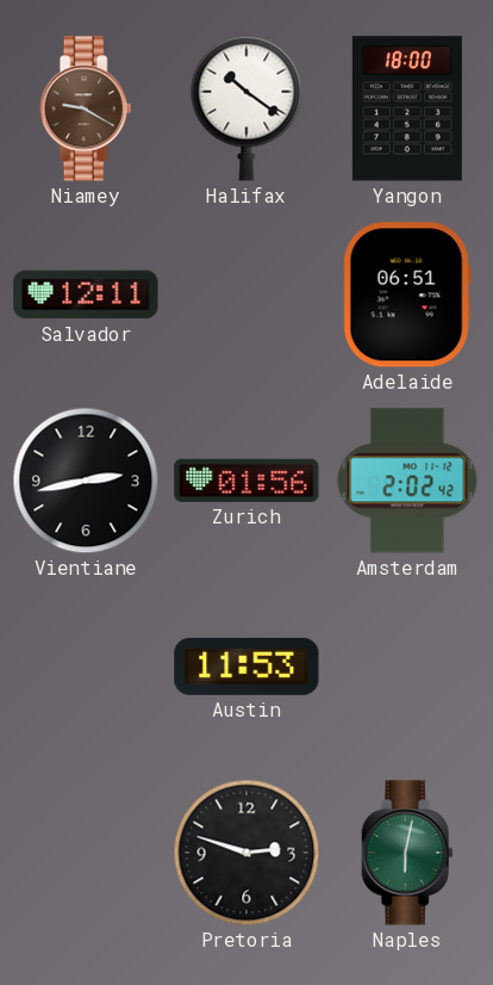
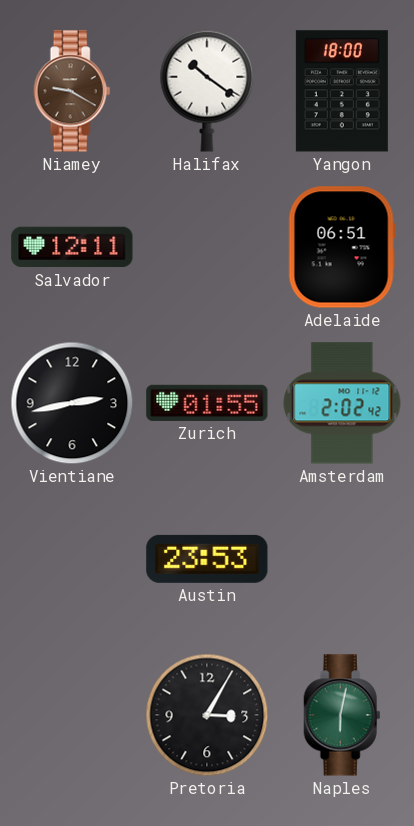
Zurich: 01:56 -> 01:55 (207, 403)
Austin: 11:53 -> 23:53 (207, 559)
Pretoria: 2:48 -> 3:05 (207, 715)
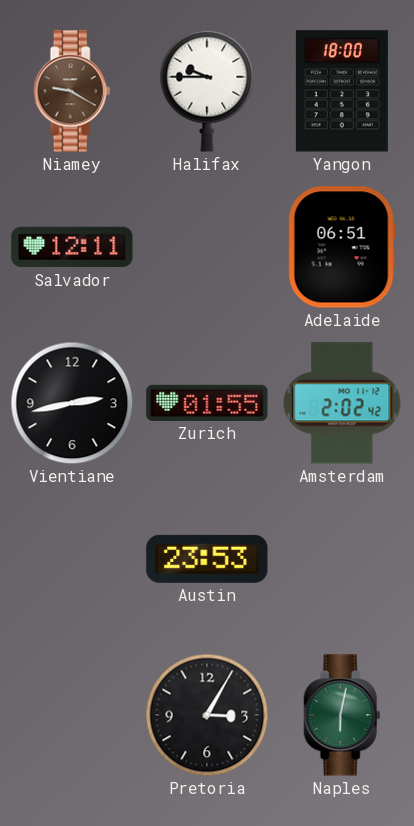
Halifax: 10:21 -> 9:45 (207, 91)
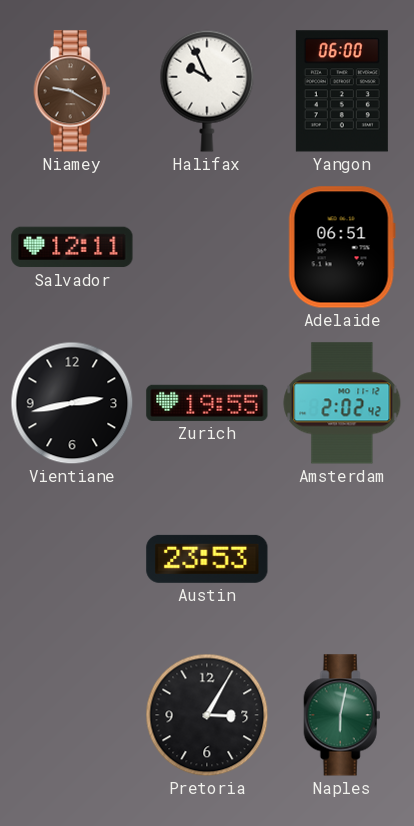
Halifax: 9:45 -> 9:56 (207, 91)
Yangon: 18:00 -> 06:00 (342, 91)
Zurich: 01:55 -> 19:55 (207, 403)
